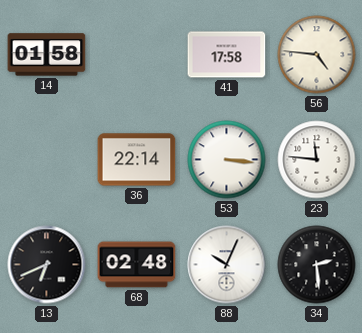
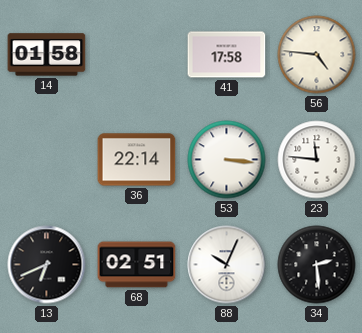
68: 02:48 -> 02:51 (137, 265)
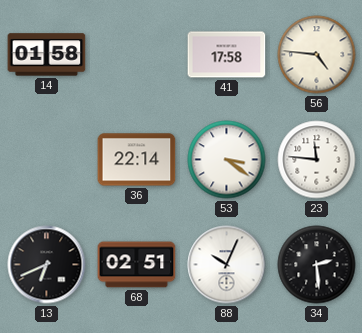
53: 3:16 -> 3:21 (227, 160)
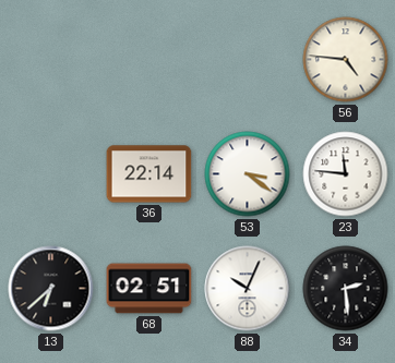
14: 01:58 -> none (47, 55)
41: 17:58 -> none (227, 55)
13: 6:41 -> 6:38 (51, 289)
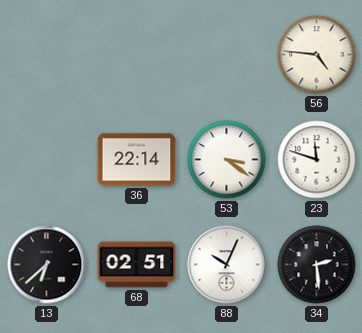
23: 11:46 -> 11:48 (317, 160)
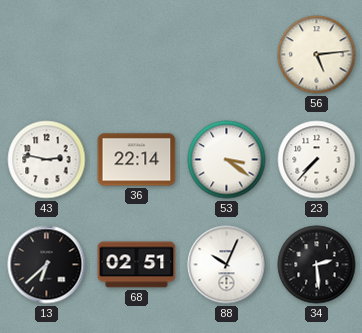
56: 4:46 -> 5:14 (317, 55)
43: none -> 2:47 (47, 160)
23: 11:48 -> 7:37 (317, 160)
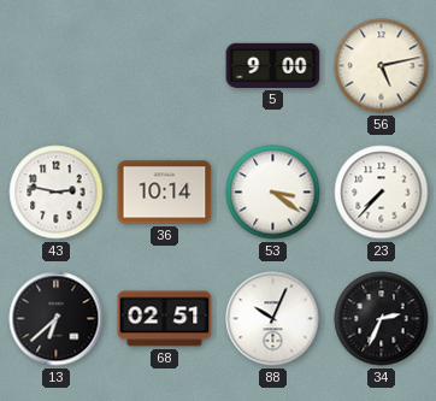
5: none -> 9:00 (273, 65)
56: 5:14 -> 5:13 (382, 66)
36: 22:14 -> 10:14 (165, 193)
34: 2:29 -> 2:34 (382, 319)
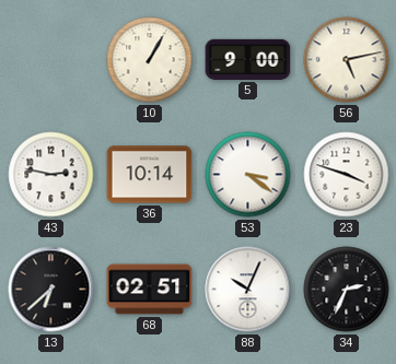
10: none -> 1:05 (150, 60)
23: 7:37 -> 3:48 (347, 175)
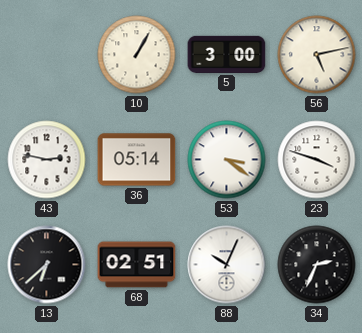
5: 9:00 -> 3:00 (227, 54)
36: 10:14 -> 05:14 (137, 160)
